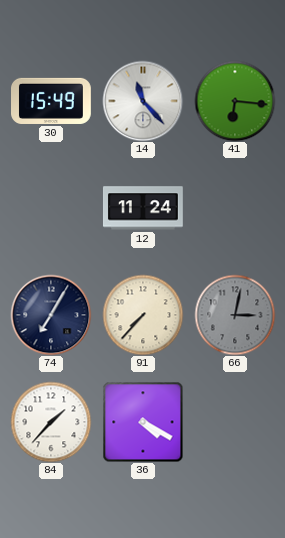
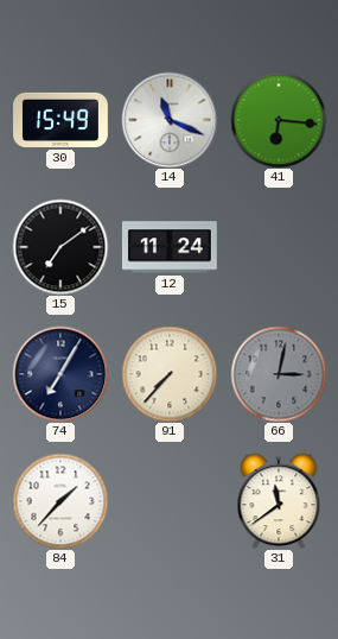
14: 11:23 -> 11:19 (170, 120)
15: none -> 7:09 (60, 247)
36: 4:20 -> none (143, 422)
31: none -> 11:39 (279, 501)
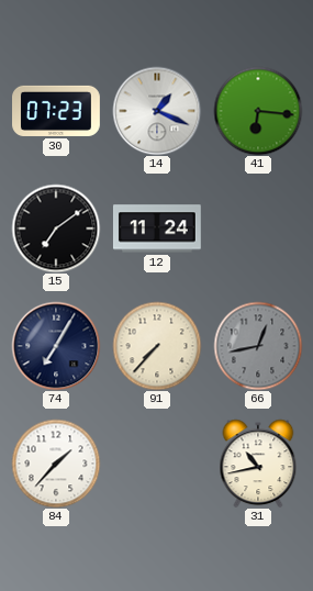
30: 15:49 -> 07:23 (57, 111)
14: 11:19 -> 1:19 (157, 111)
66: 3:02 -> 12:43 (258, 346)
31: 11:39 -> 10:43 (258, 464)
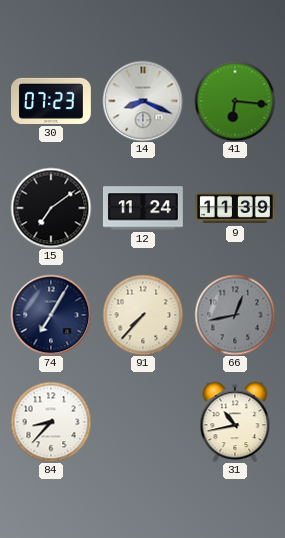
14: 1:19 -> 8:19 (143, 101)
9: none -> 11:39 (236, 208)
84: 1:37 -> 8:37 (51, 422)
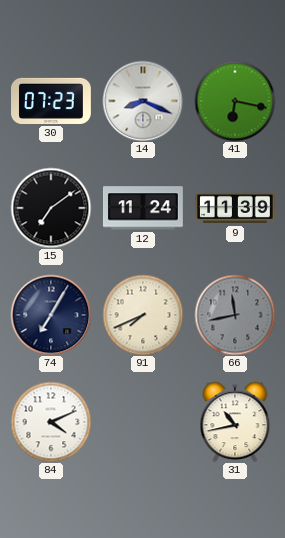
41: 6:16 -> 6:17 (235, 101)
91: 7:37 -> 7:41 (143, 315)
66: 12:43 -> 11:43 (235, 315)
84: 8:37 -> 4:11 (51, 422)
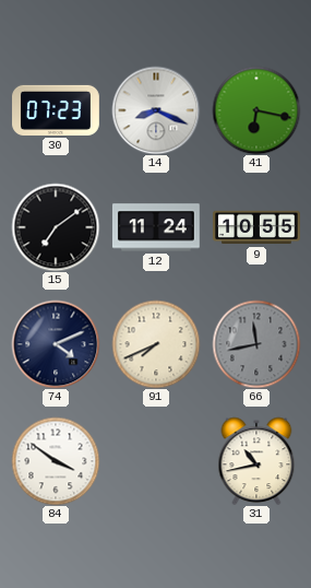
9: 11:39 -> 10:55 (258, 227)
74: 7:05 -> 4:11 (56, 344)
84: 4:11 -> 3:51 (56, 461)
